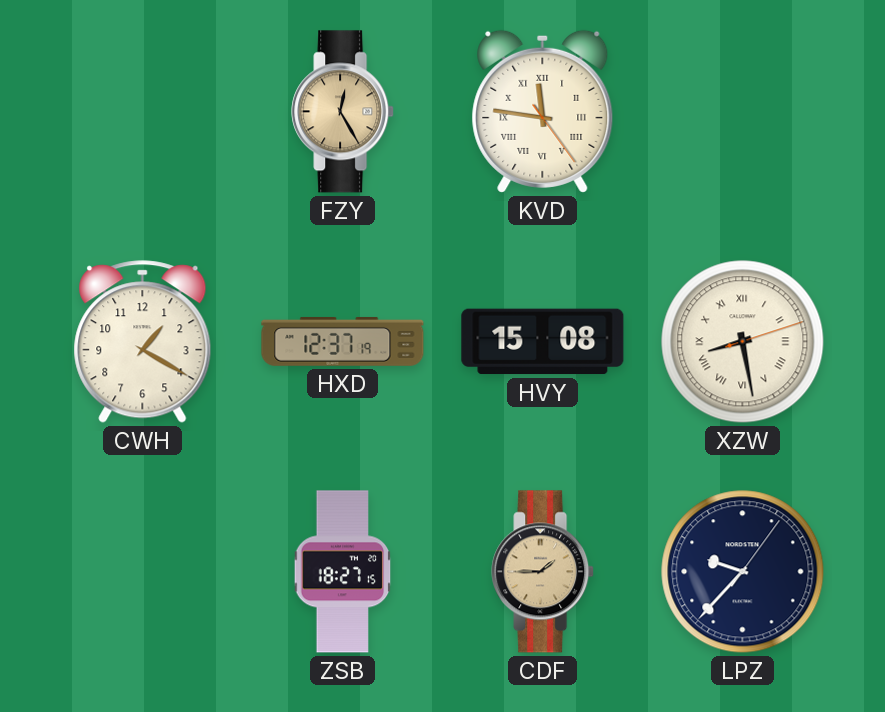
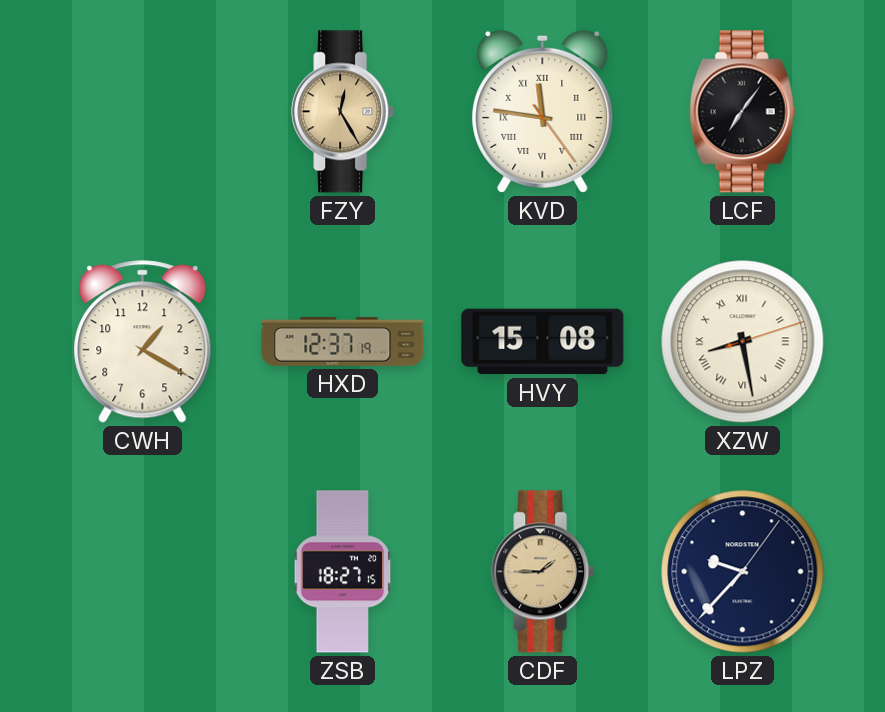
LCF: none -> 7:06 (743, 112)
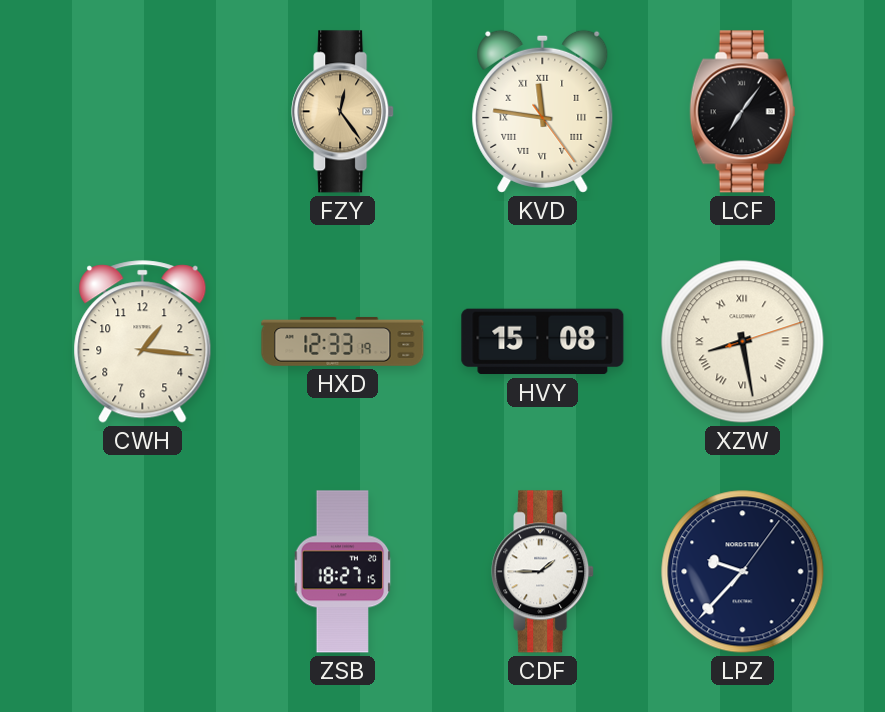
FZY: 12:25 -> 12:24 (343, 112)
CWH: 1:20 -> 1:16 (143, 342)
HXD: 12:37 -> 12:33 (343, 341)
CDF dial: champagne -> white (543, 572)
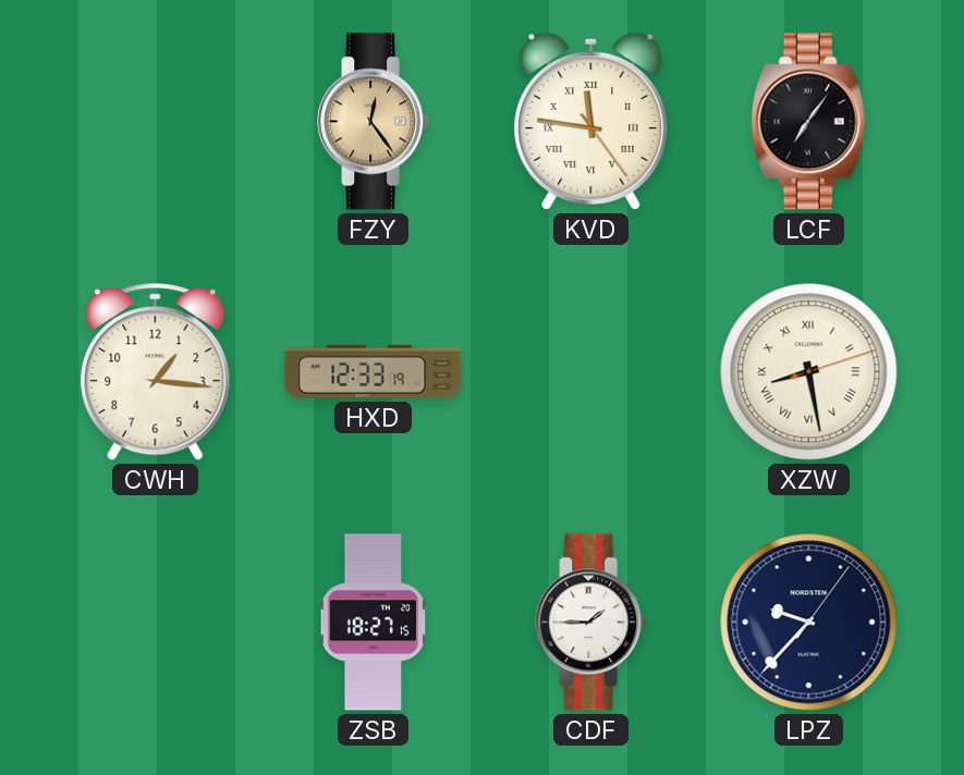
HVY: 15:08 -> none (543, 342)
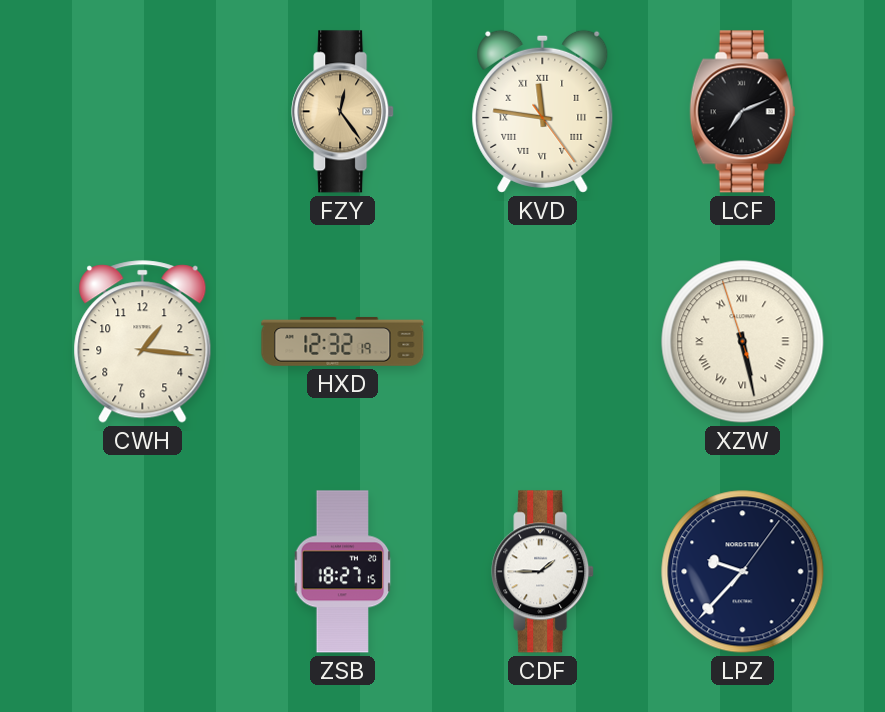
LCF: 7:06 -> 7:11 (743, 112)
HXD: 12:33 -> 12:32 (343, 341)
XZW: 8:28 -> 5:27 (743, 342)
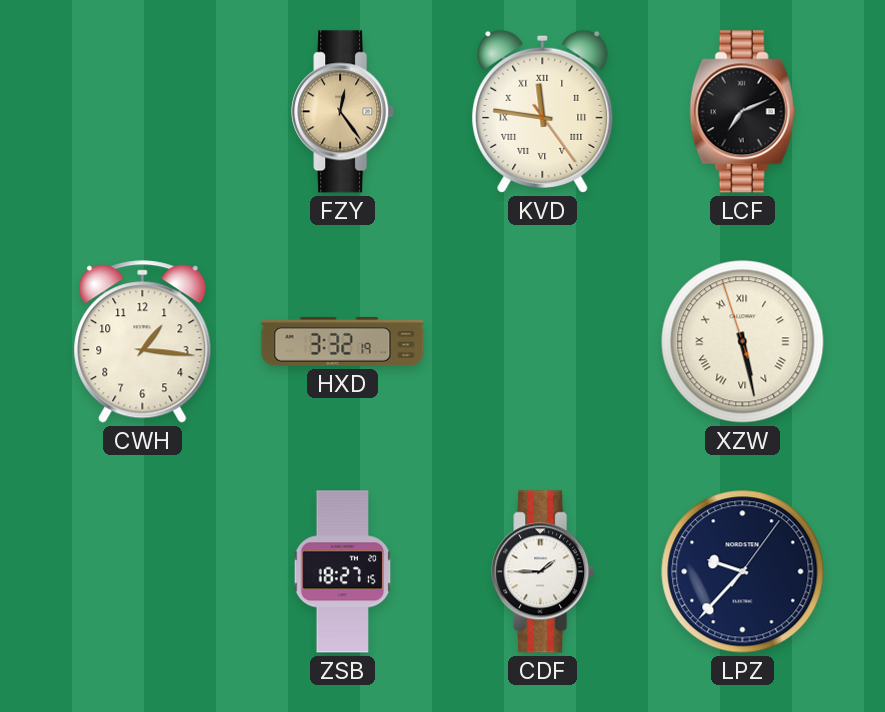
HXD: 12:32 -> 3:32 (343, 341)
